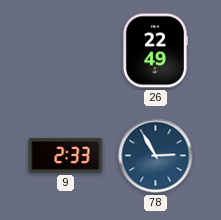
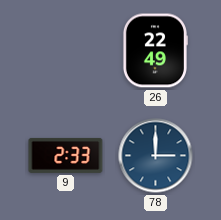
78: 2:55 -> 3:00 (156, 156)
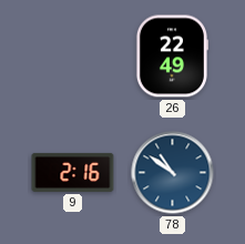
9: 2:33 -> 2:16 (73, 172)
78: 3:00 -> 10:51 (173, 173)
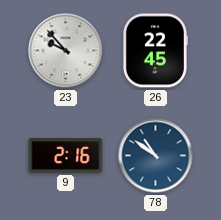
23: none -> 9:53 (66, 51)
26: 22:49 -> 22:45 (155, 51)
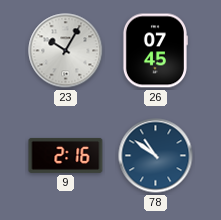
23: 9:53 -> 10:05 (66, 51)
26: 22:45 -> 07:45 (155, 51)
